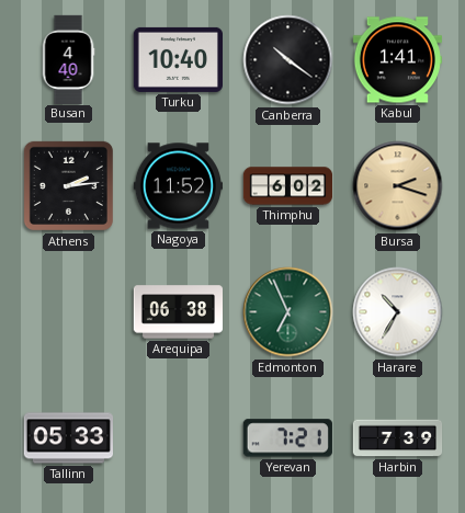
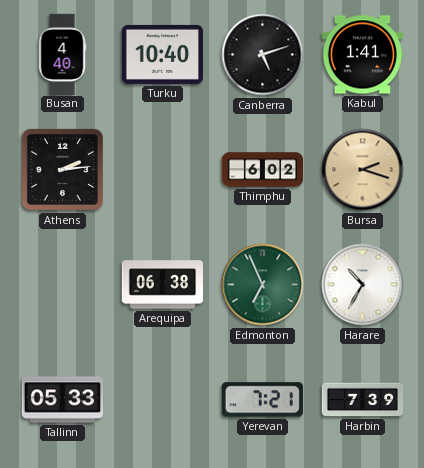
Canberra: 10:21 -> 5:12 (263, 55)
Nagoya: 11:52 -> none (178, 186)
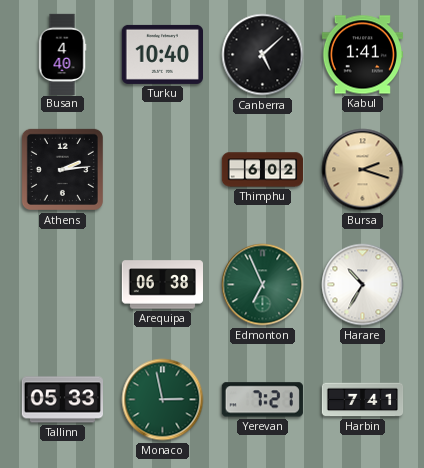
Canberra: 5:12 -> 5:08 (263, 55)
Monaco: none -> 2:58 (163, 400)
Harbin: 7:39 -> 7:41 (363, 400)
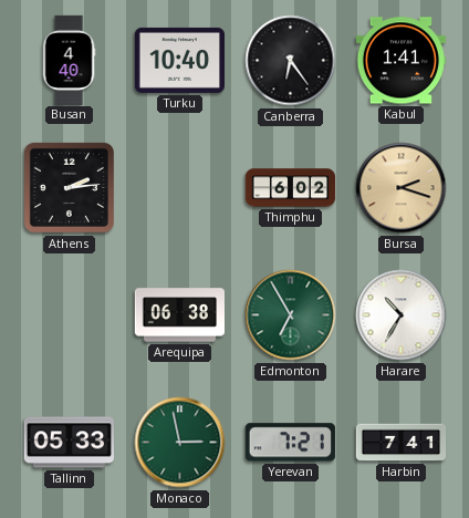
Canberra: 5:08 -> 6:24 (291, 61)
Edmonton: 6:56 -> 6:55 (291, 315)
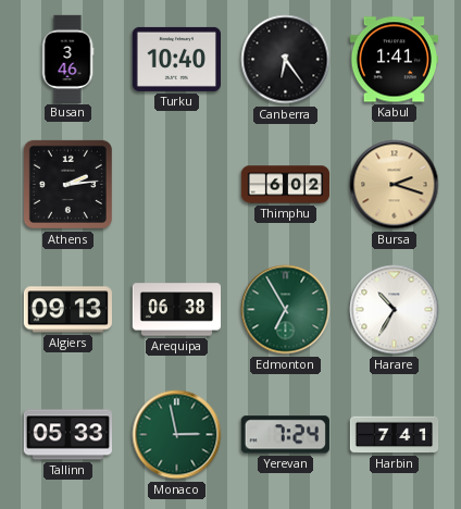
Busan: 4:40 -> 3:46 (67, 59)
Algiers: none -> 09:13 (67, 310)
Yerevan: 7:21 -> 7:24 (285, 435)
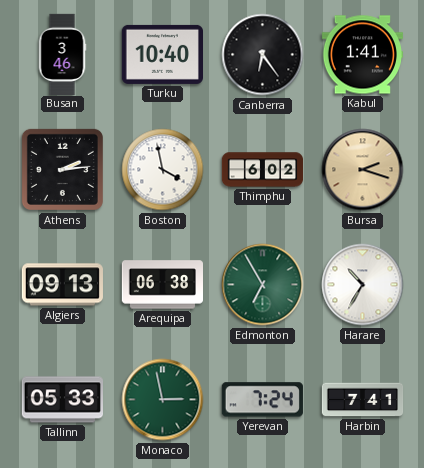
Boston: none -> 3:58 (163, 170)
